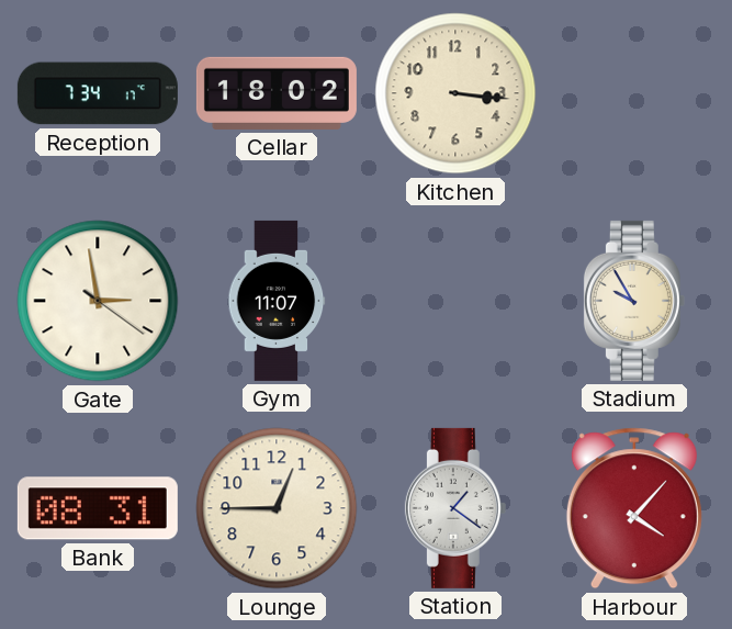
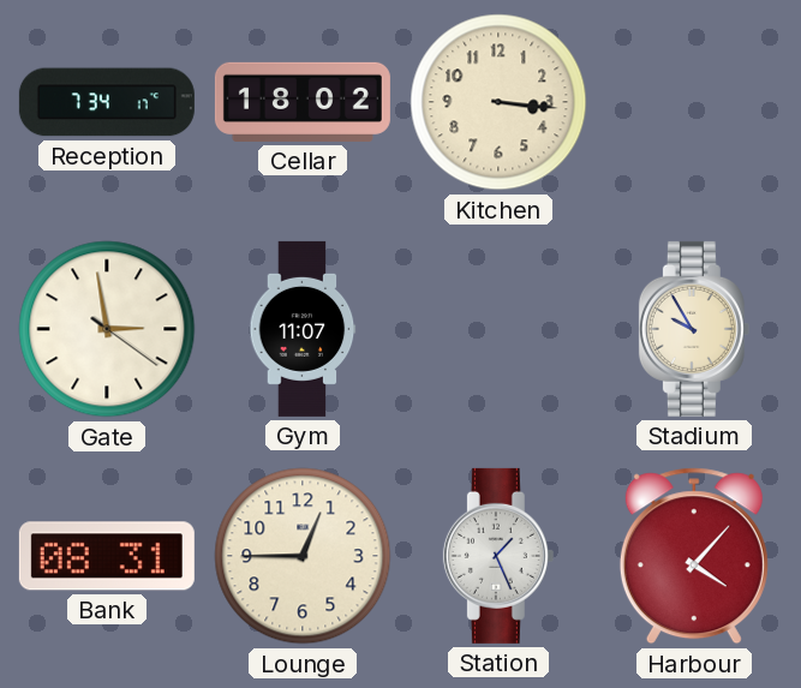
Station: 1:21 -> 1:26 (498, 556)
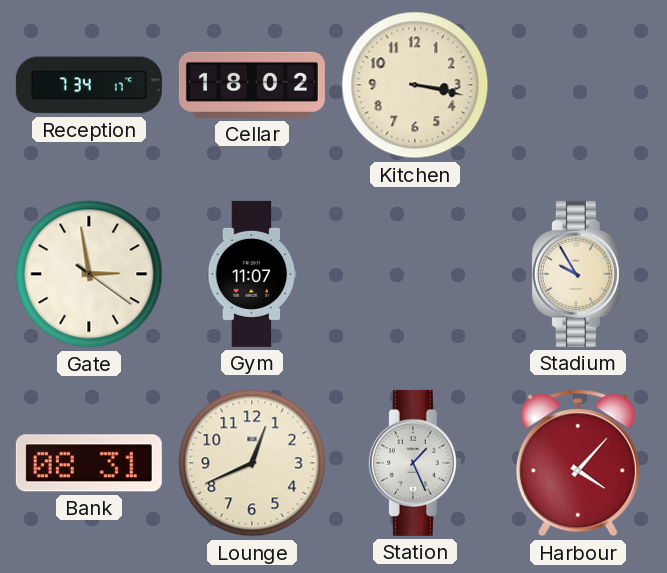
Kitchen: 3:16 -> 3:17 (415, 85)
Lounge: 12:45 -> 12:41 (252, 463)
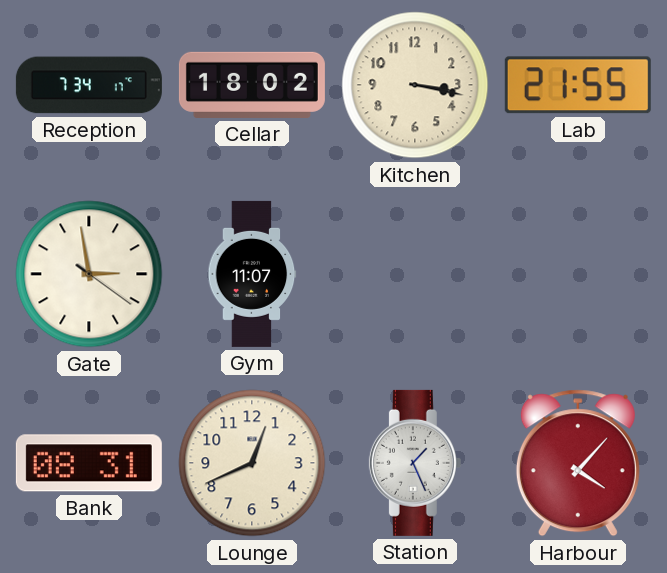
Lab: none -> 21:55 (578, 85)
Stadium: 9:55 -> none (578, 274)
